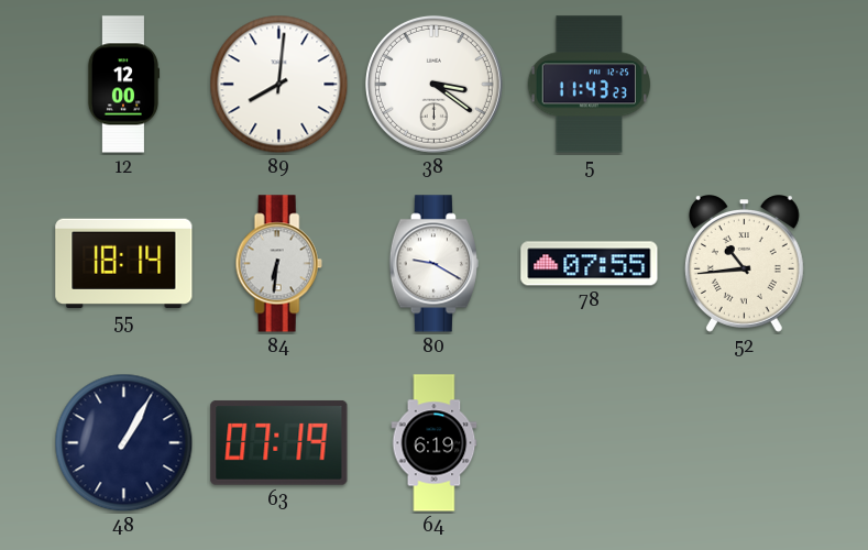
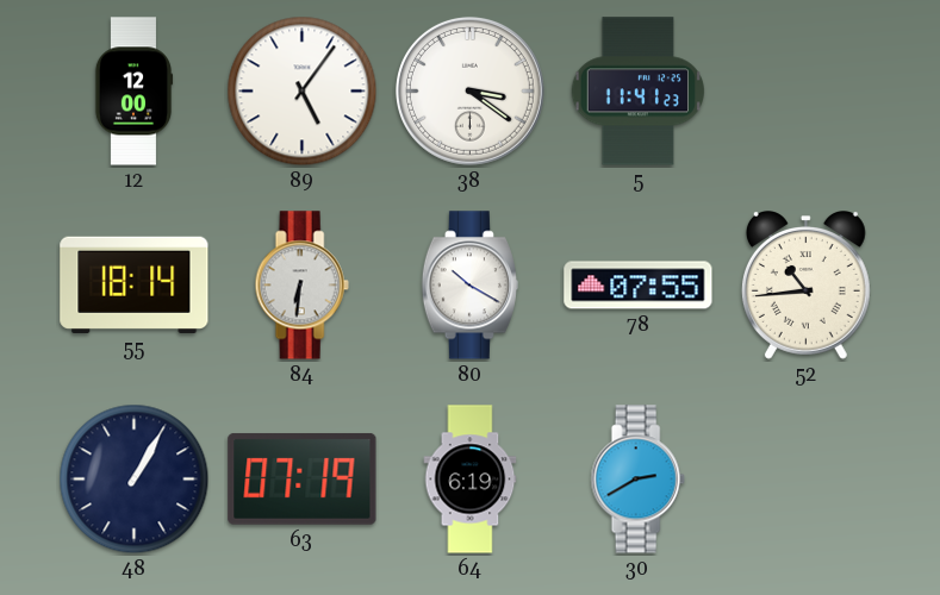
89: 8:01 -> 5:06 (303, 92)
5: 11:43 -> 11:41 (637, 92)
80: 9:20 -> 10:20 (469, 286)
30: none -> 2:40 (637, 480)
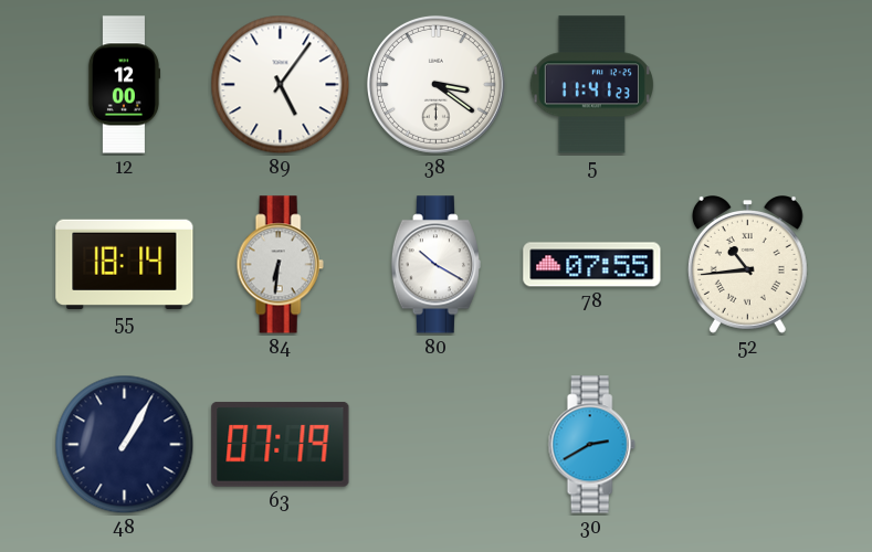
64: 6:19 -> none (471, 480)
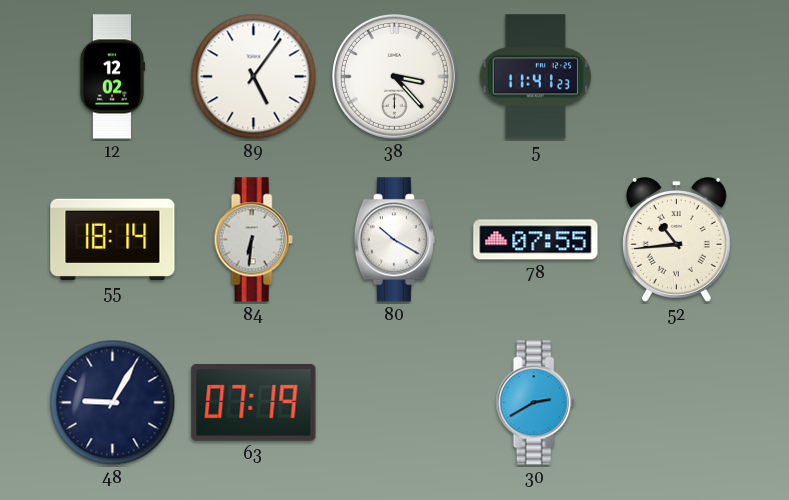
12: 12:00 -> 12:02 (112, 77)
38: 3:21 -> 3:23 (394, 76)
48: 1:05 -> 9:05 (113, 403)
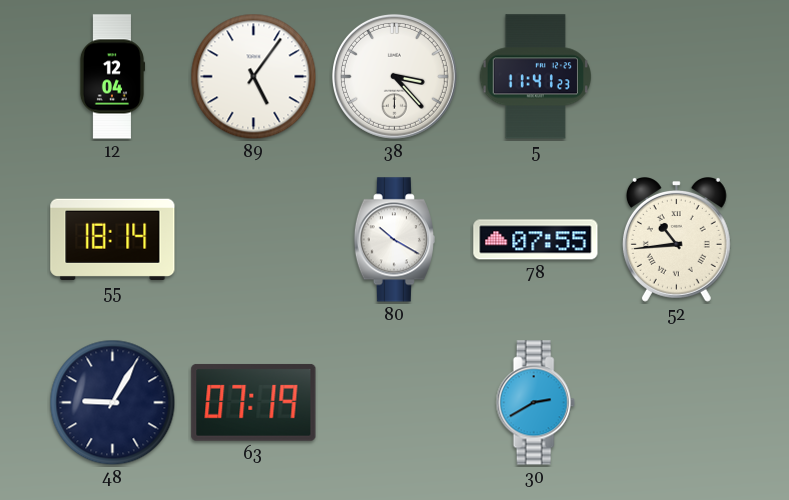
12: 12:02 -> 12:04 (112, 77)
84: 6:31 -> none (253, 240)
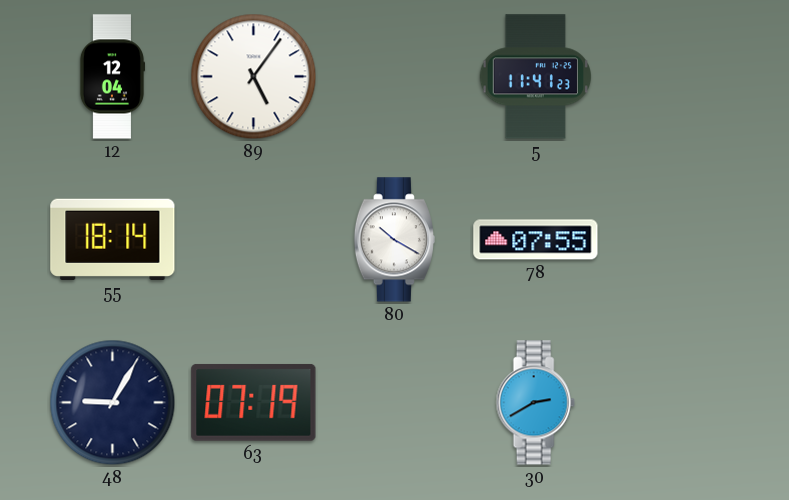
38: 3:23 -> none (394, 76)
52: 10:44 -> none (676, 240)
